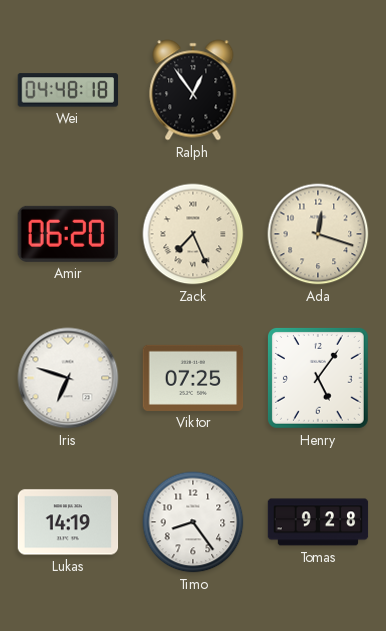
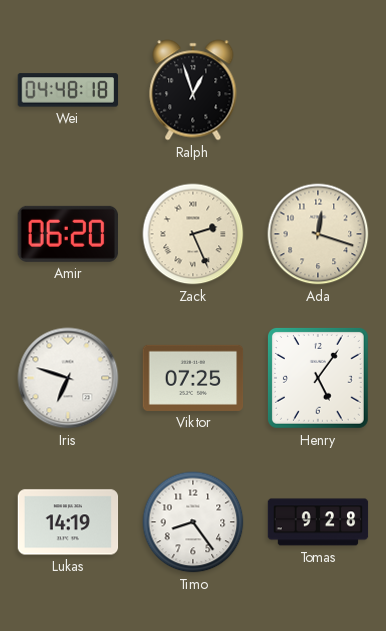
Ralph: 12:54 -> 12:57 (193, 90)
Zack: 7:26 -> 2:26 (193, 234)
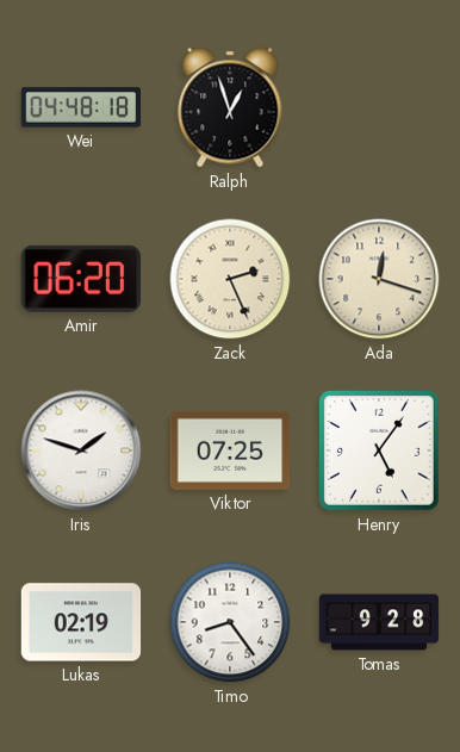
Iris: 6:48 -> 1:48 (81, 450)
Lukas: 14:19 -> 02:19 (81, 622)
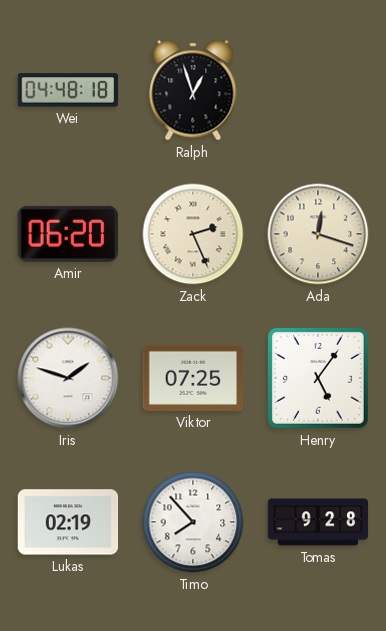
Timo: 8:24 -> 7:53 (193, 522)
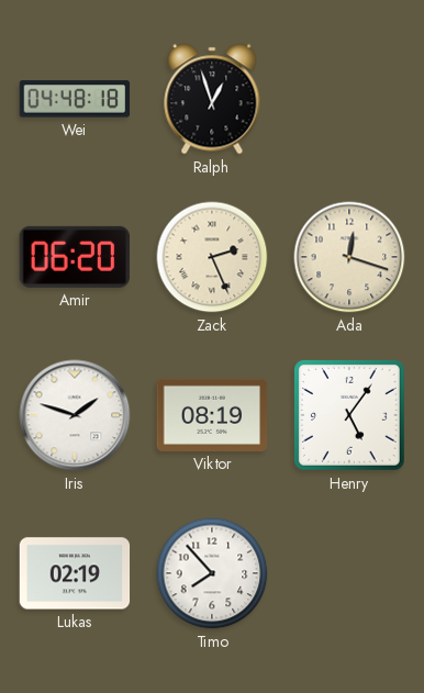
Viktor: 07:25 -> 08:19 (212, 415)
Tomas: 9:28 -> none (318, 522)
